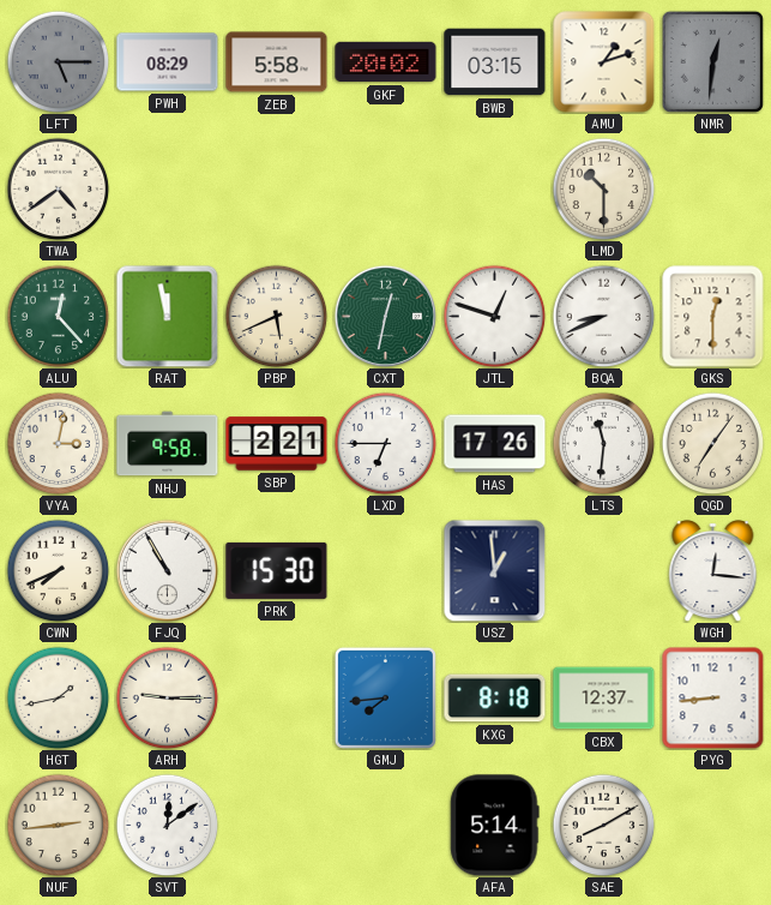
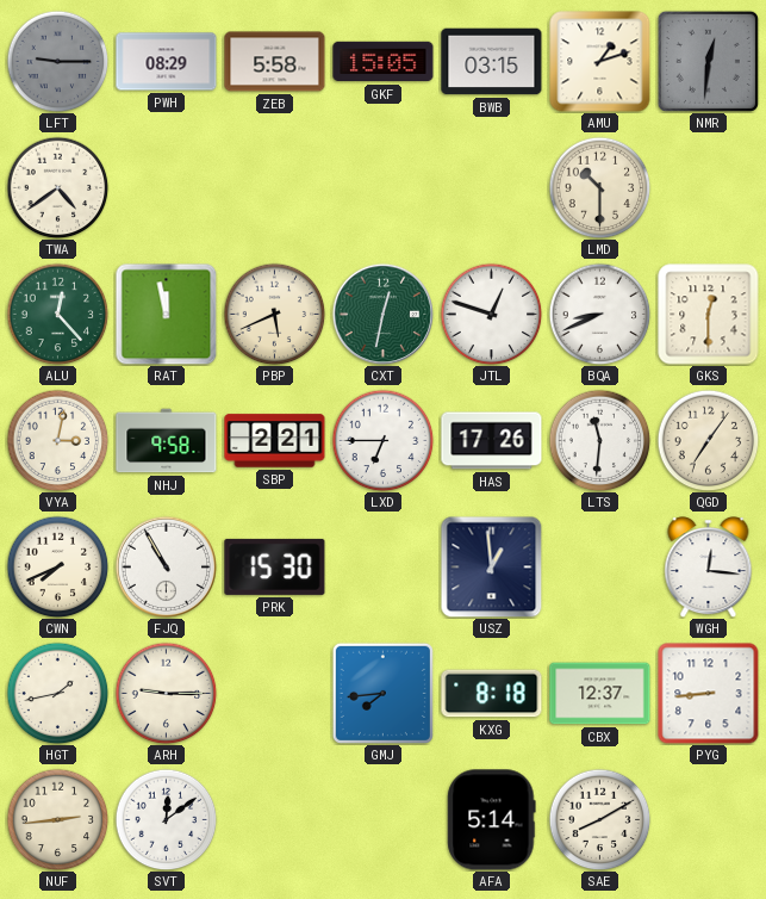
LFT: 5:15 -> 9:15 (57, 61)
GKF: 20:02 -> 15:05 (384, 62)
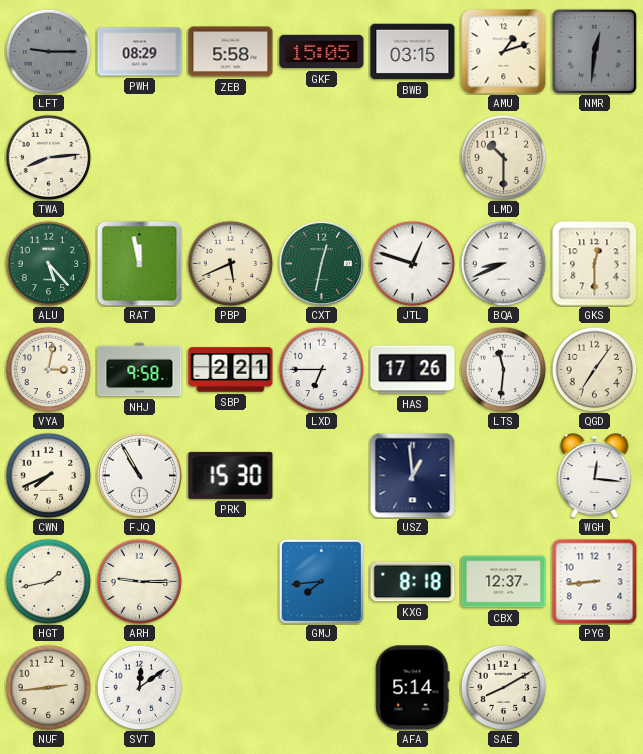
TWA: 4:39 -> 8:14 (48, 157)
ALU: 12:23 -> 5:23 (48, 263)
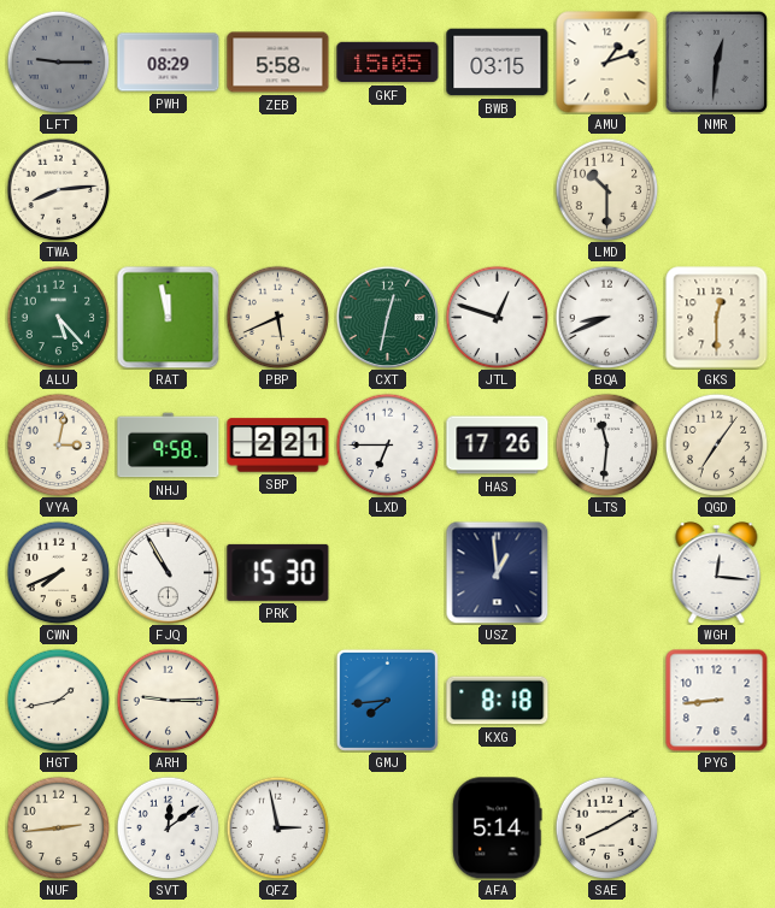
CBX: 12:37 -> none (504, 582)
QFZ: none -> 2:58 (277, 827)
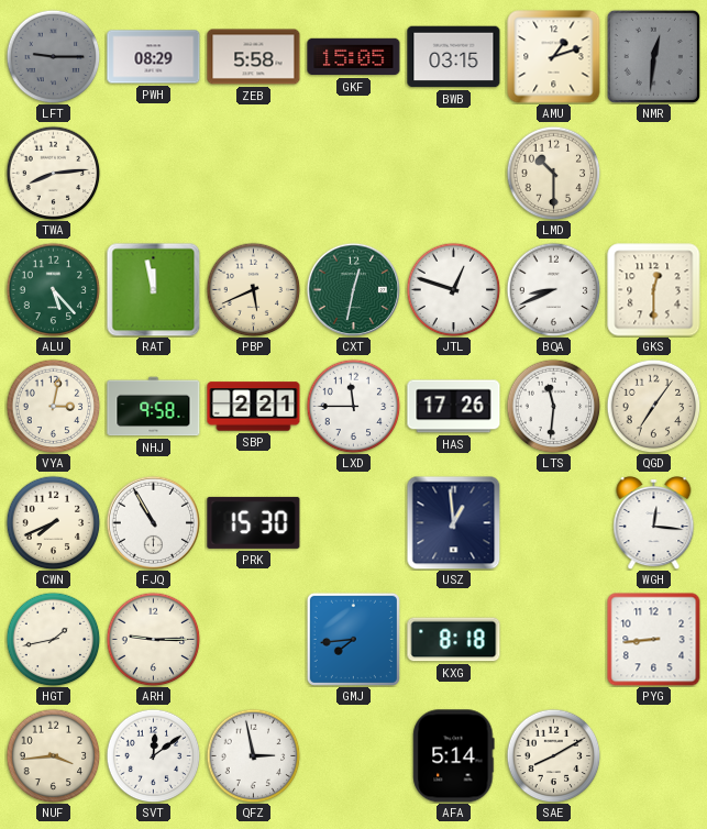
LXD: 6:45 -> 11:45 (353, 406)
NUF: 2:44 -> 3:44 (53, 755)
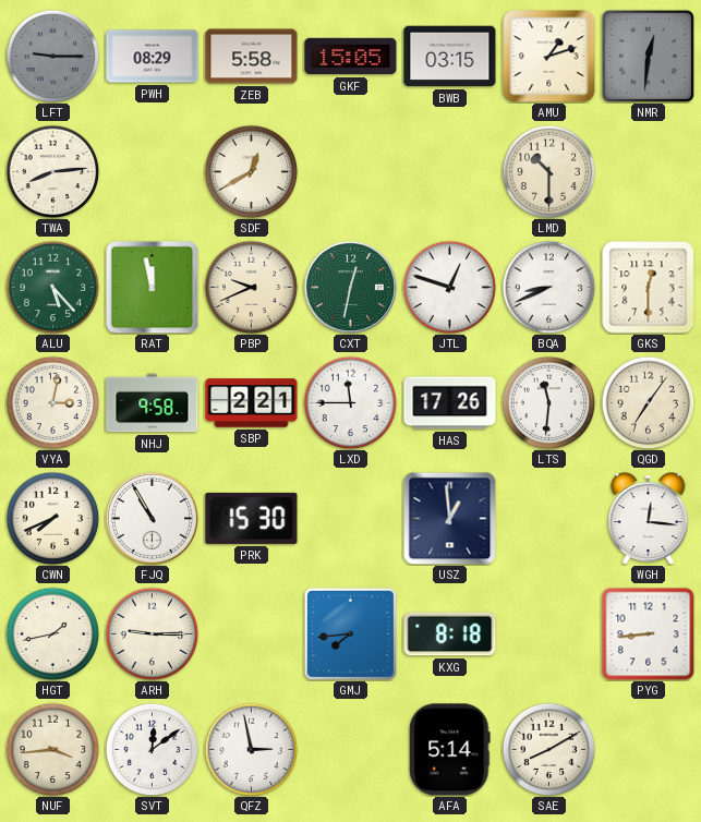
SDF: none -> 12:40 (251, 171)
PBP: 5:41 -> 9:41 (251, 287)
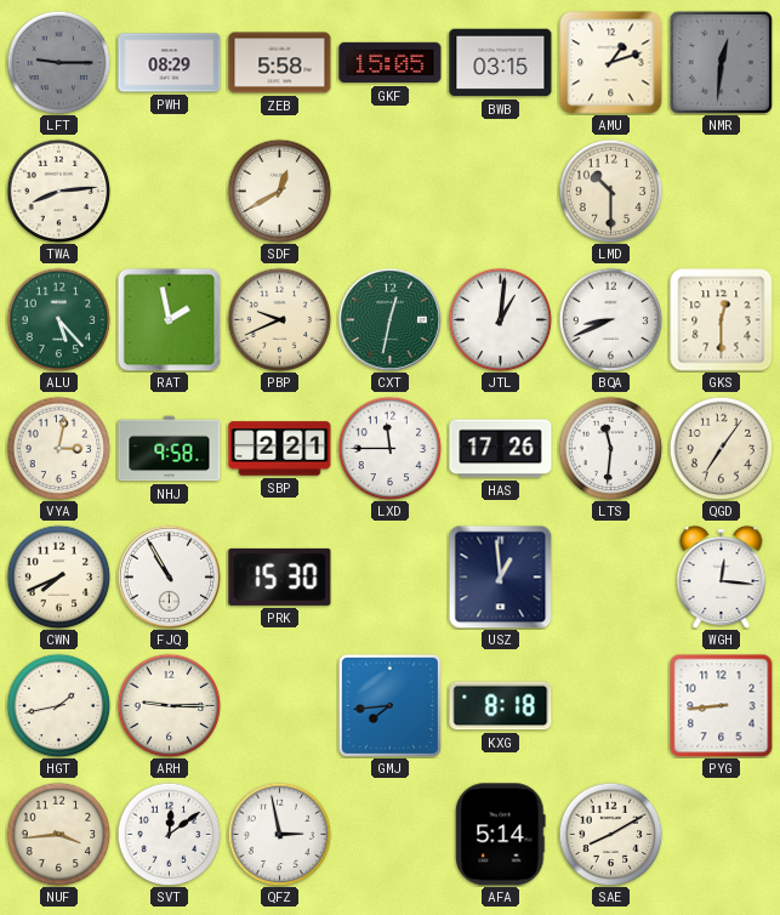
RAT: 11:58 -> 1:58 (169, 319)
JTL: 12:48 -> 1:01 (500, 319)
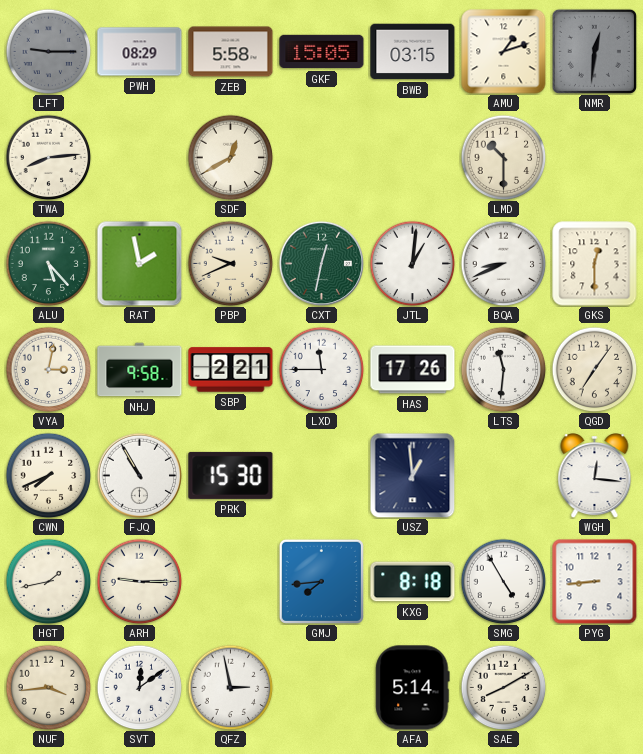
SMG: none -> 4:55 (503, 581)
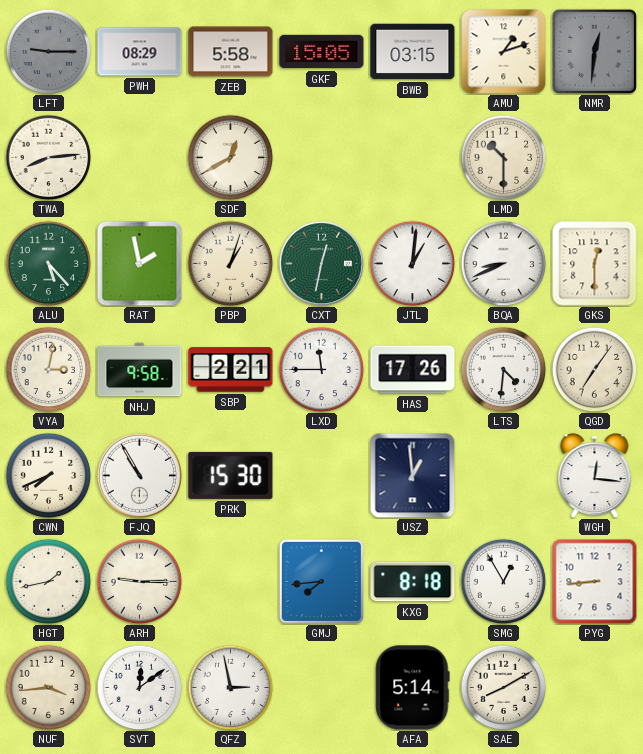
PBP: 9:41 -> 1:03 (230, 263)
LTS: 11:31 -> 4:31 (503, 369)
SMG: 4:55 -> 12:55 (503, 581)
